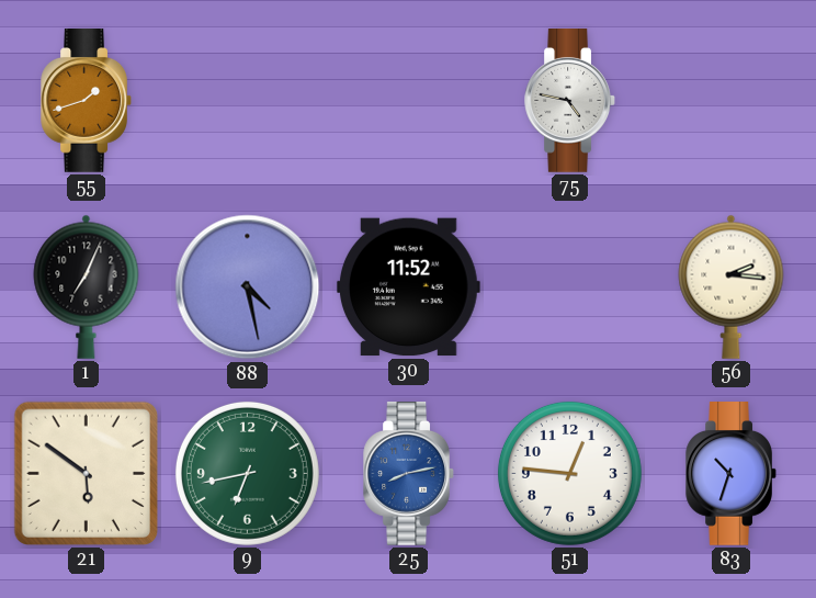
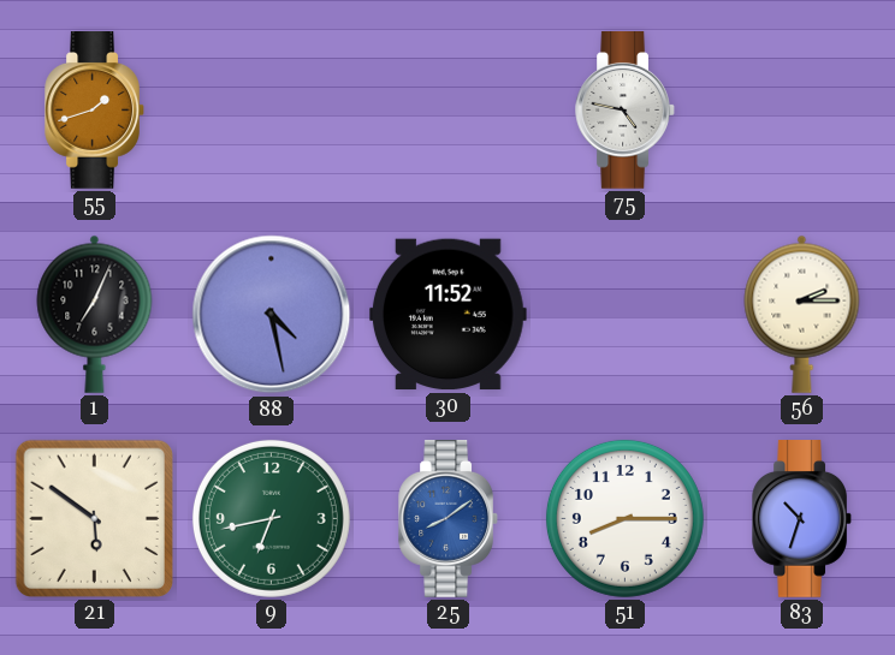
56: 2:16 -> 2:15 (802, 314)
25: 8:13 -> 8:09 (447, 519)
51: 12:46 -> 8:15 (624, 518)
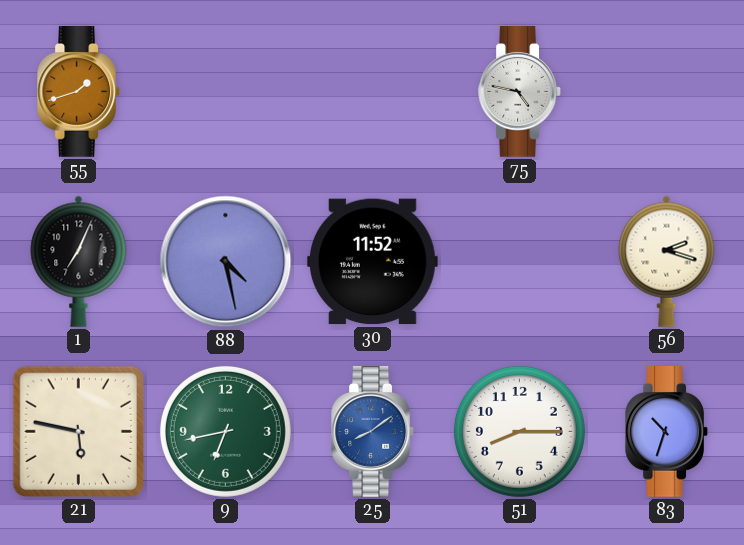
56: 2:15 -> 2:18 (667, 261)
21: 5:51 -> 5:47 (78, 431)
